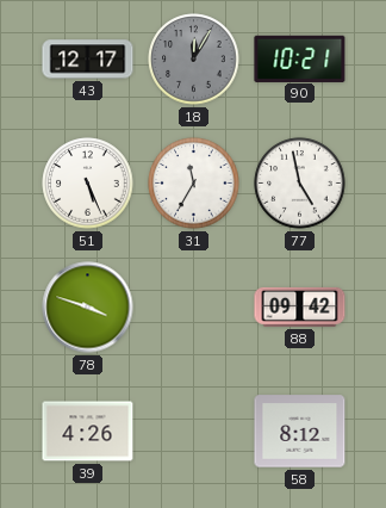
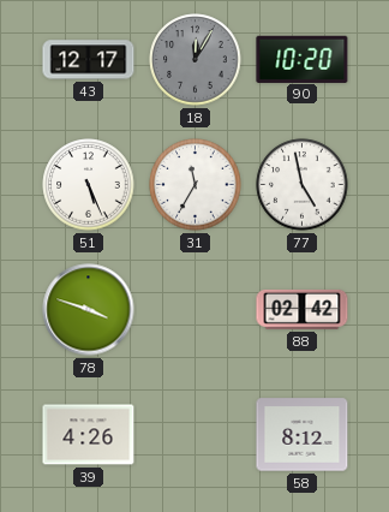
90: 10:21 -> 10:20 (303, 59)
88: 09:42 -> 02:42 (303, 309)
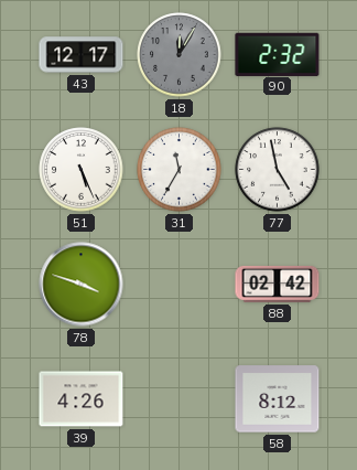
90: 10:20 -> 2:32 (278, 54)
